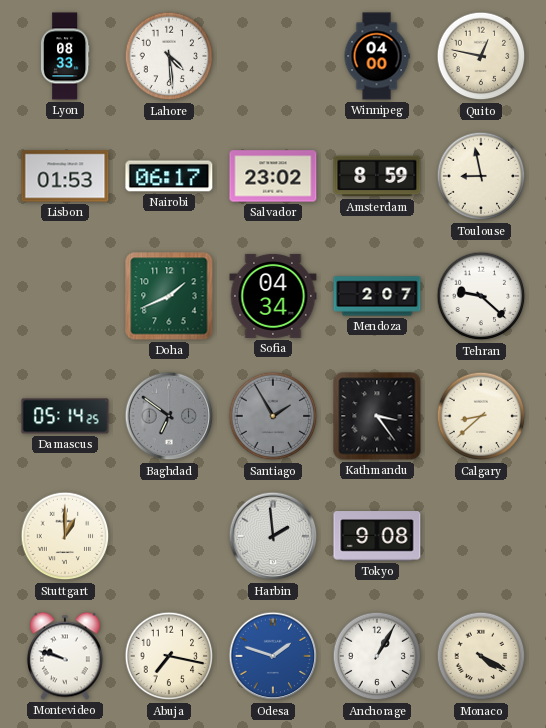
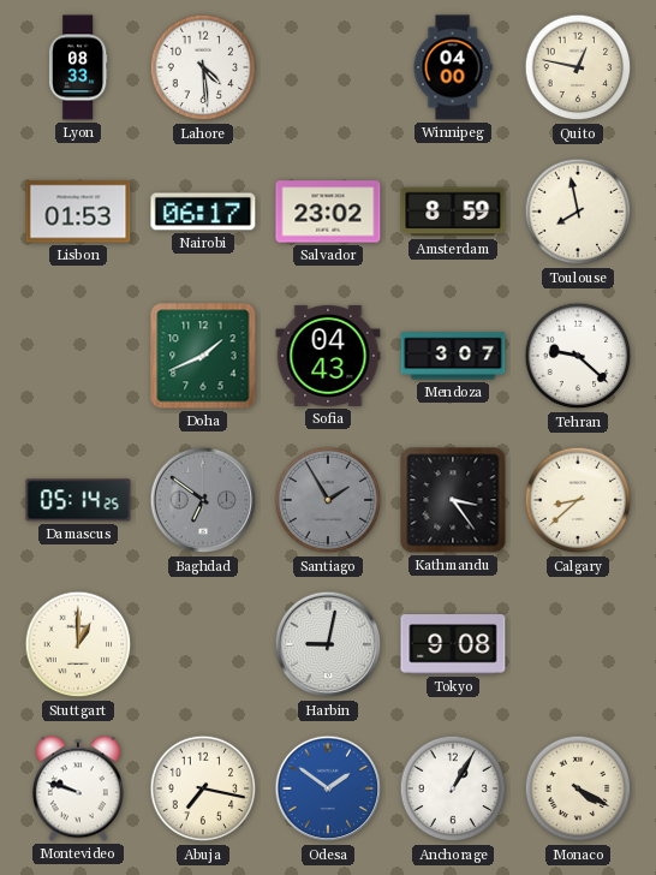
Toulouse: 8:58 -> 7:58 (578, 212)
Sofia: 04:34 -> 04:43 (328, 356)
Mendoza: 2:07 -> 3:07 (453, 356)
Harbin: 1:59 -> 9:02 (328, 644)
Odesa: 1:48 -> 1:51 (328, 788)
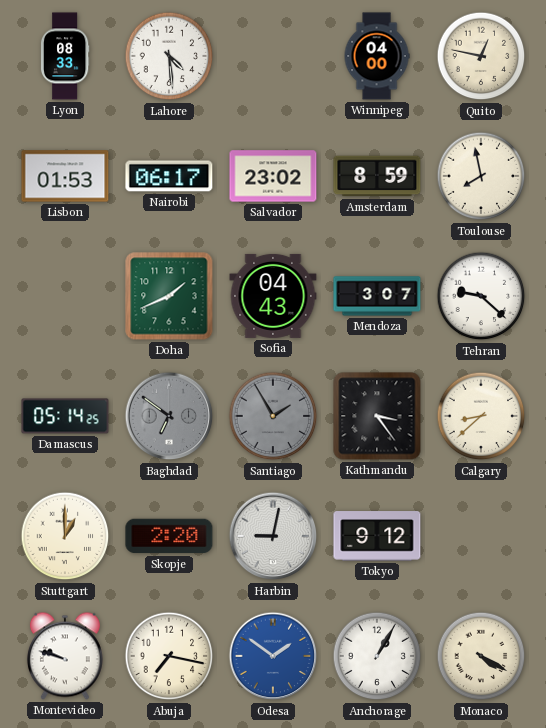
Skopje: none -> 2:20 (169, 536)
Tokyo: 9:08 -> 9:12 (377, 536)
